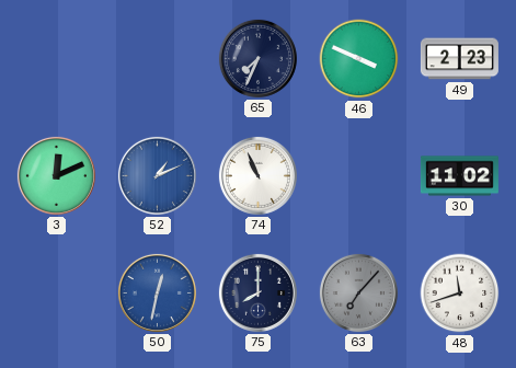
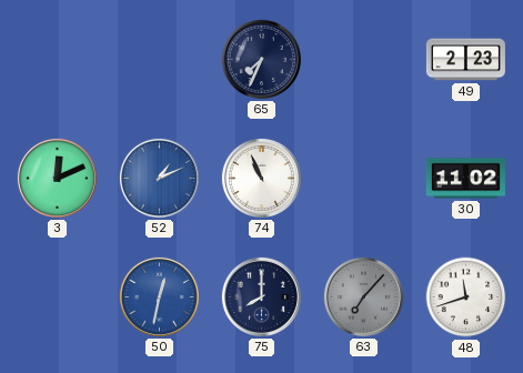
46: 3:49 -> none (359, 59)
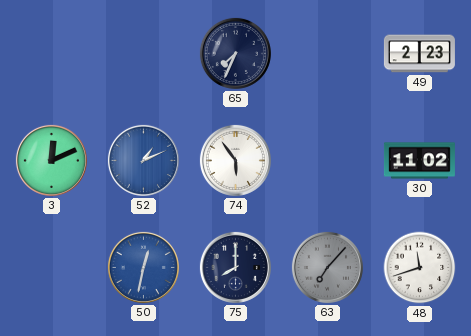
74: 10:56 -> 5:54 (235, 160)
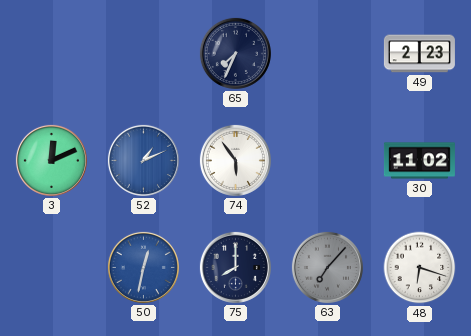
48: 11:42 -> 6:18 (420, 268)
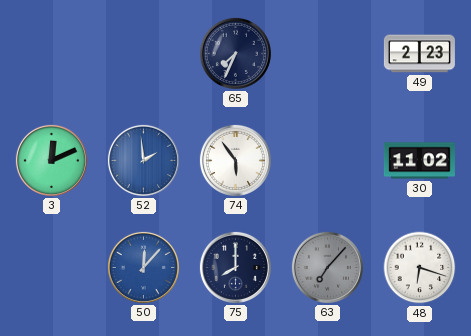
52: 1:11 -> 1:59 (143, 160)
50: 12:32 -> 12:07 (143, 267)
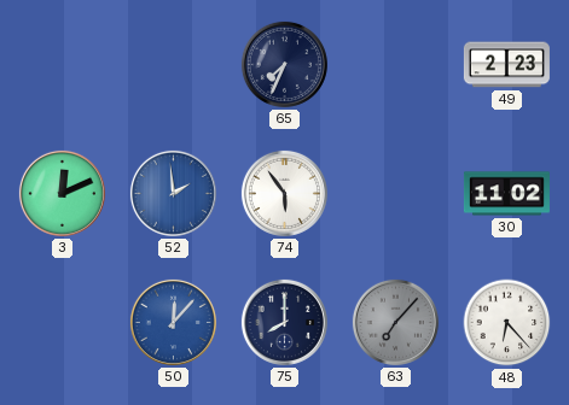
48: 6:18 -> 6:23 (507, 323)
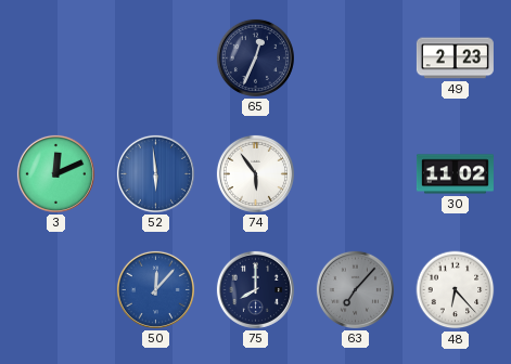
65: 7:34 -> 12:34 (255, 57)
52: 1:59 -> 5:59 (155, 173)
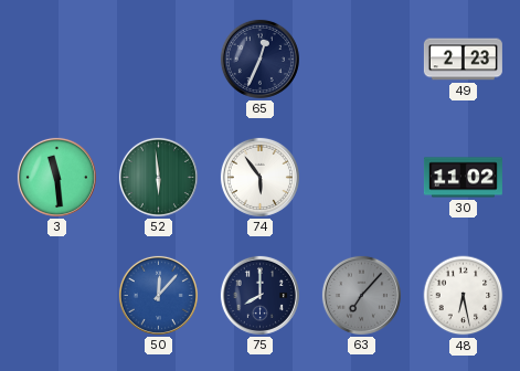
3: 12:11 -> 11:29 (56, 177)
52 dial: blue -> green (158, 177)
48: 6:23 -> 6:28 (464, 296)
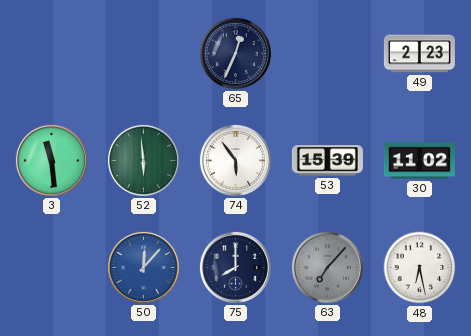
53: none -> 15:39 (327, 161)
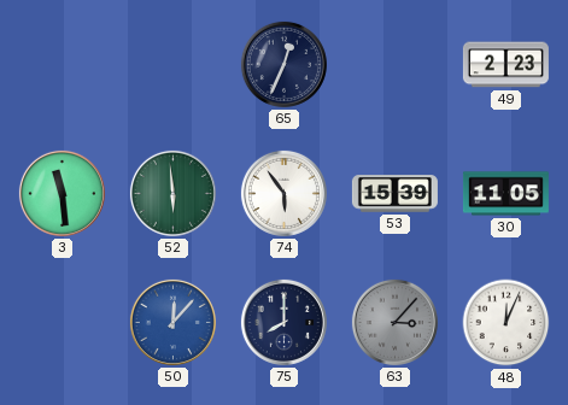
30: 11:02 -> 11:05 (505, 194)
63: 7:07 -> 3:07 (394, 322)
48: 6:28 -> 12:04 (506, 323)
